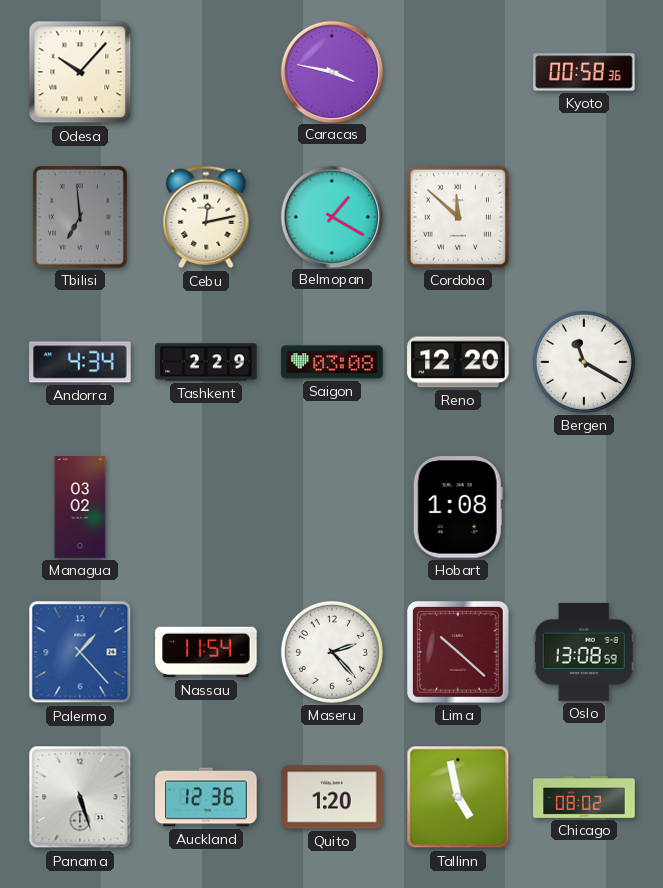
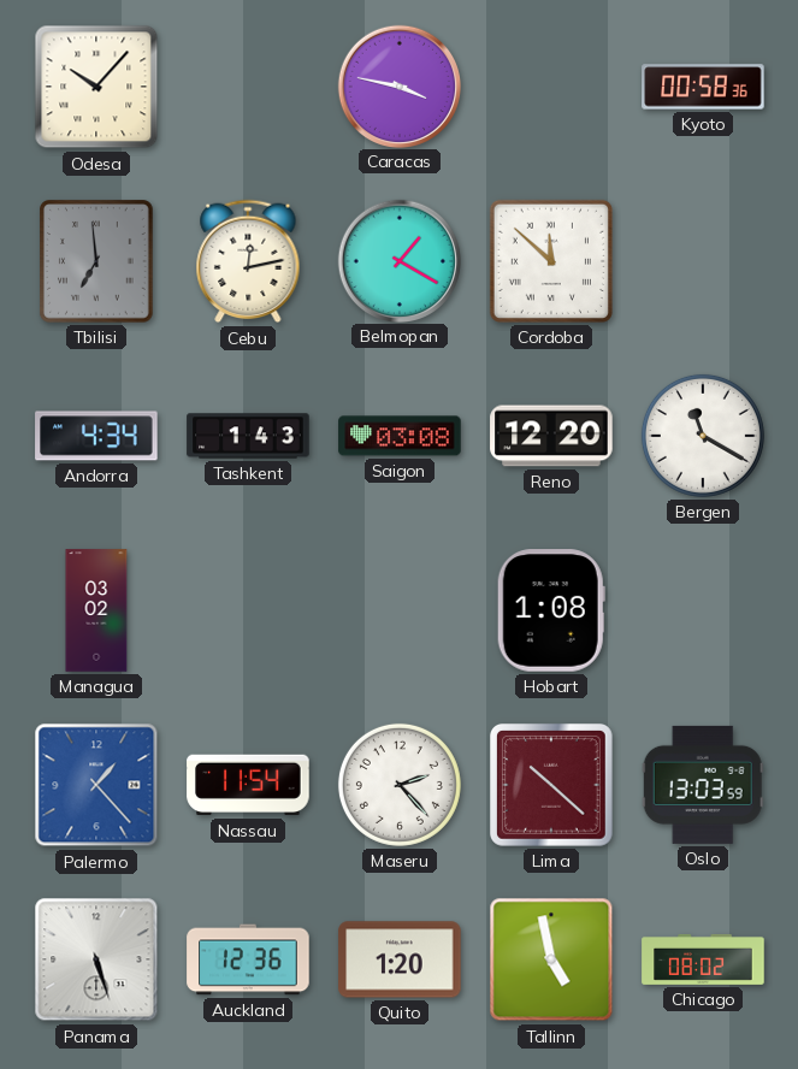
Tashkent: 2:29 -> 1:43 (248, 436)
Oslo: 13:08 -> 13:03 (703, 785)
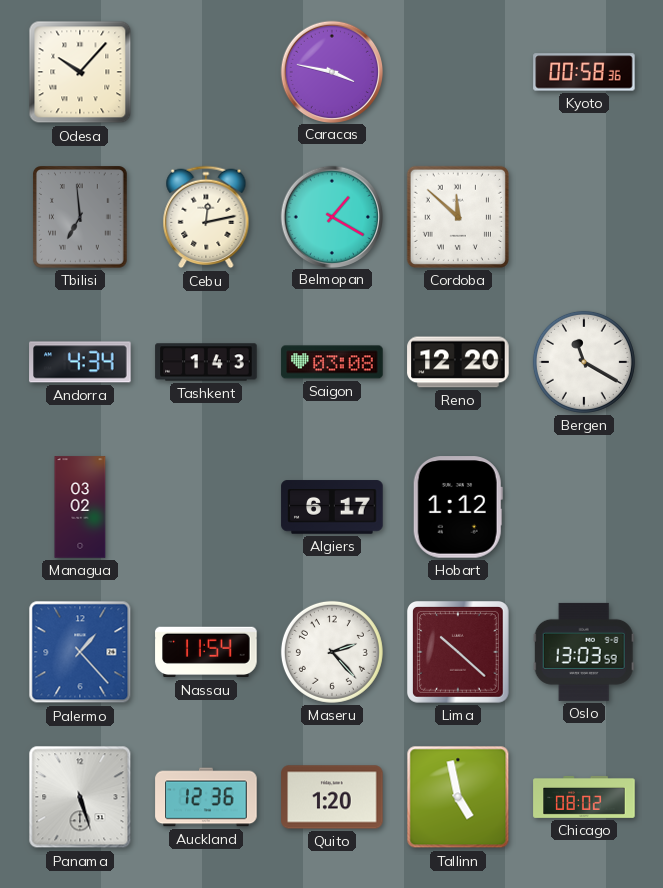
Algiers: none -> 6:17 (332, 507)
Hobart: 1:08 -> 1:12 (458, 507)
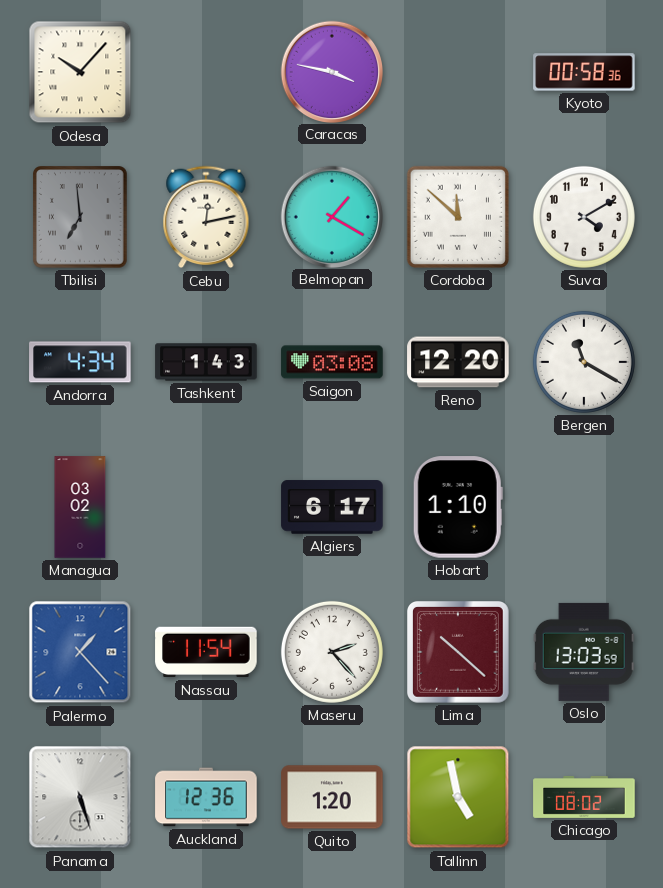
Suva: none -> 4:10 (584, 217)
Hobart: 1:12 -> 1:10 (458, 507)
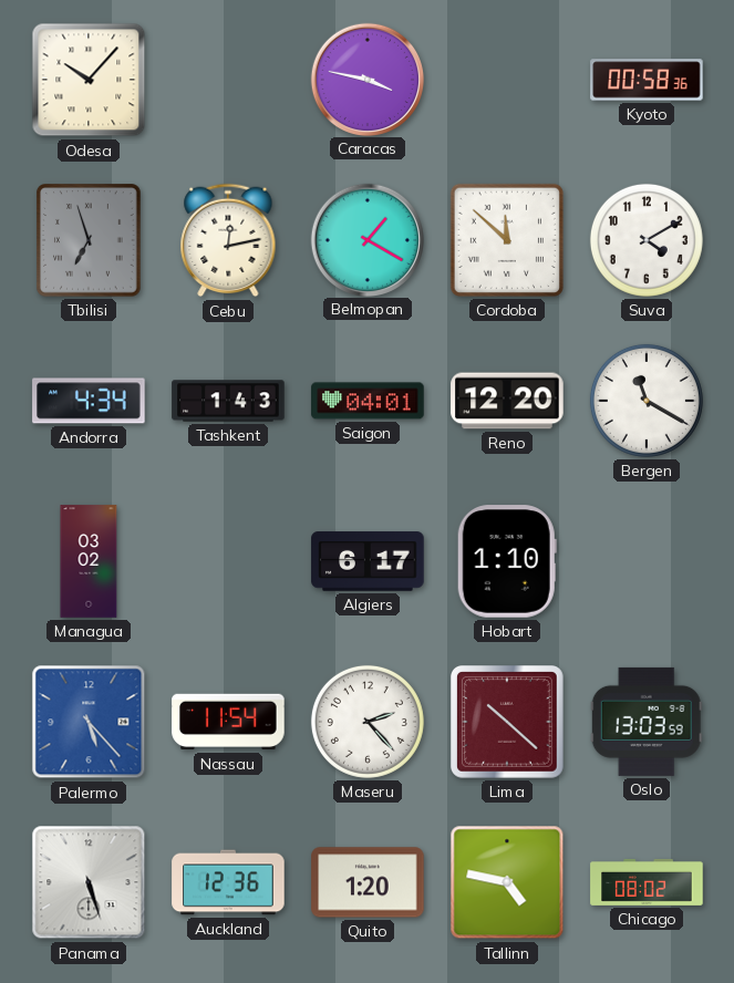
Tbilisi: 6:59 -> 6:57 (90, 241)
Saigon: 03:08 -> 04:01 (368, 401)
Palermo: 1:23 -> 5:23 (89, 722)
Tallinn: 4:58 -> 4:47 (507, 882)
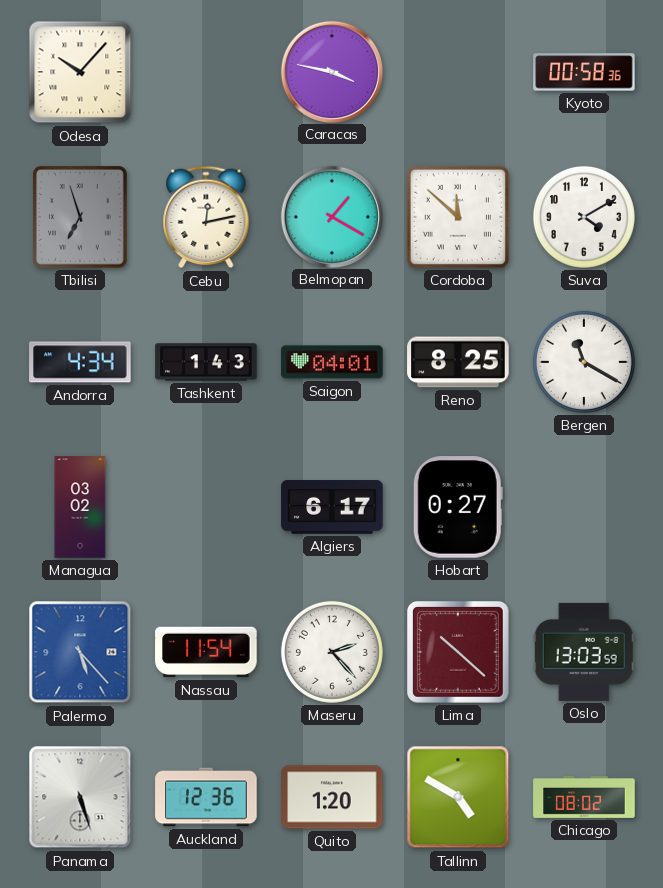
Reno: 12:20 -> 8:25 (458, 362)
Hobart: 1:10 -> 0:27 (458, 507)
Tallinn: 4:47 -> 4:50 (458, 797)
